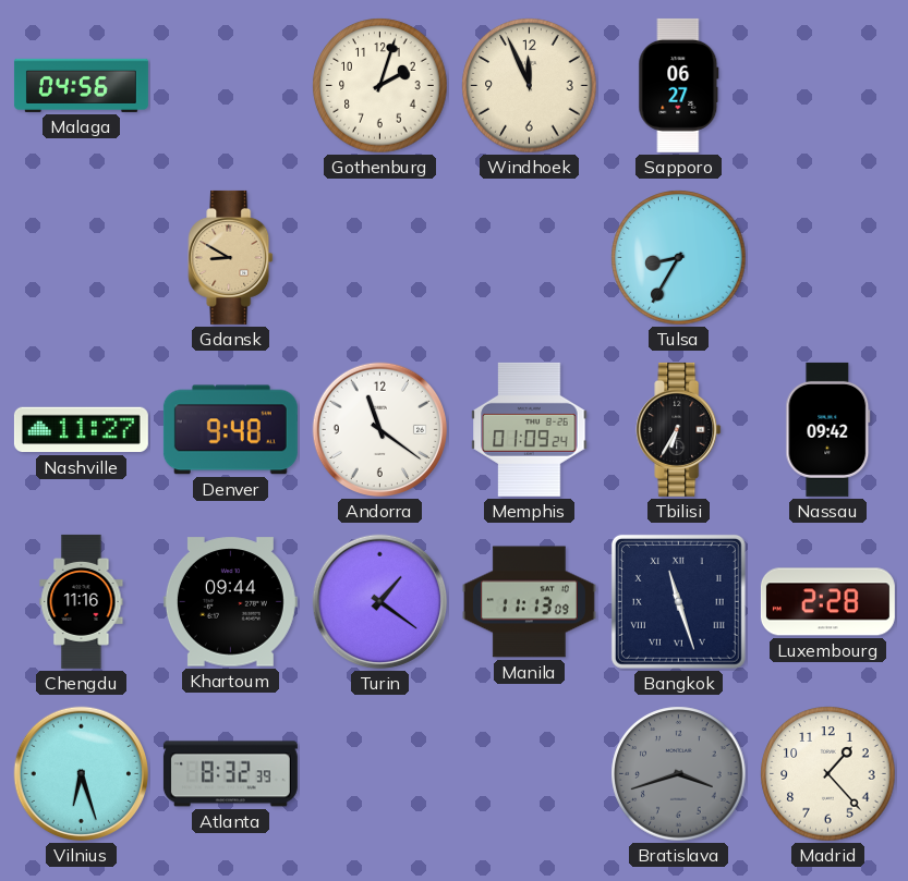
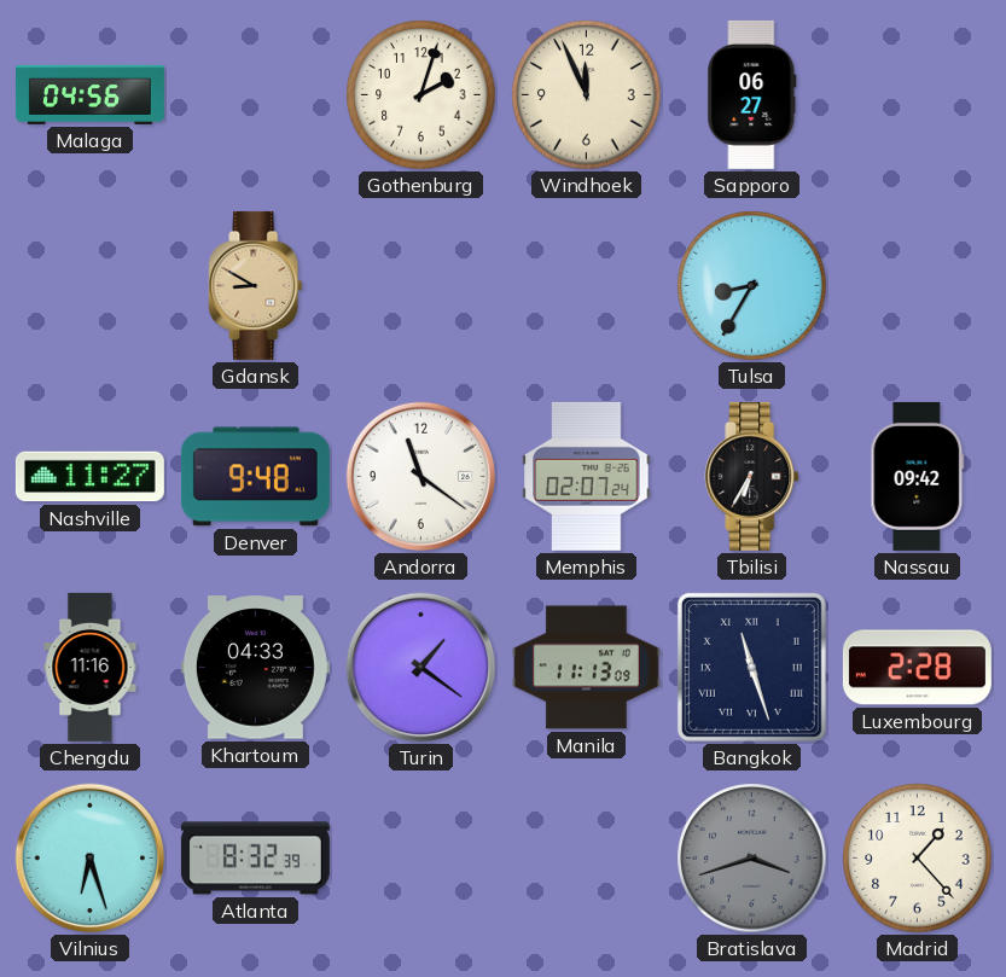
Memphis: 01:09 -> 02:07 (587, 476)
Khartoum: 09:44 -> 04:33 (255, 668)
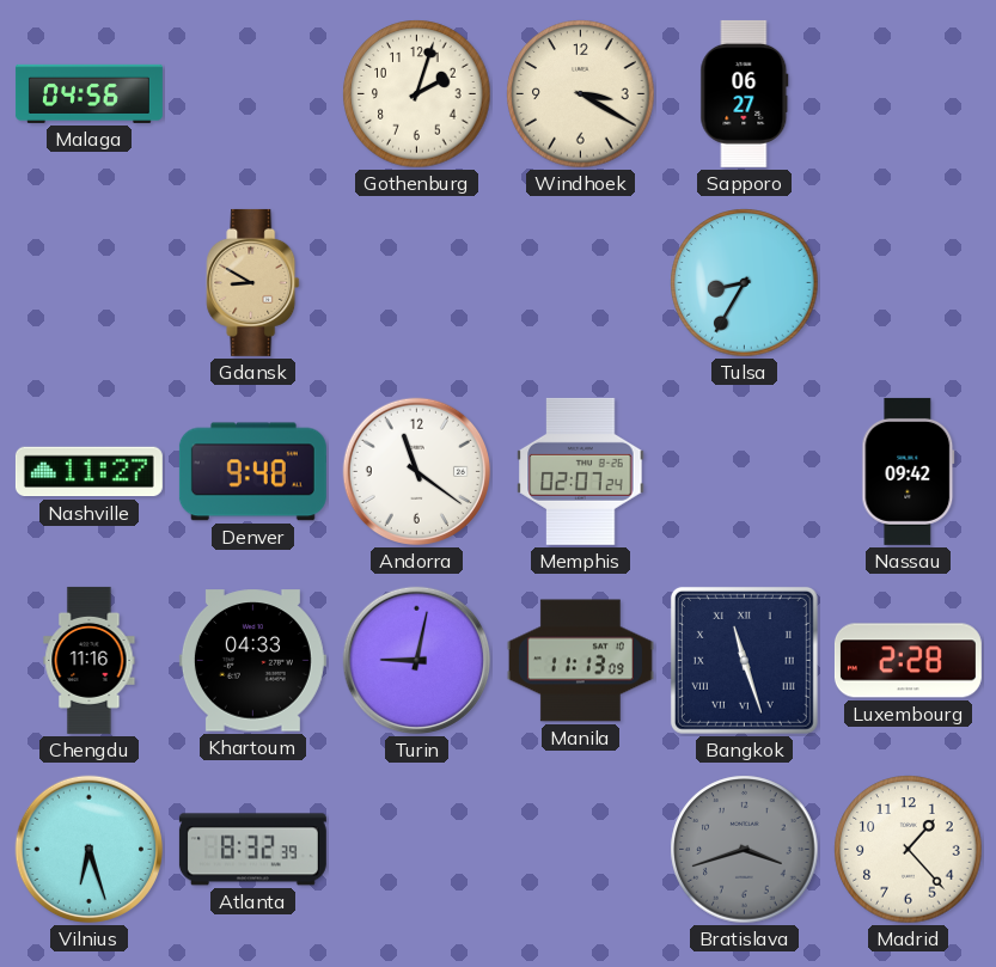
Windhoek: 11:56 -> 3:20 (581, 94)
Tbilisi: 6:35 -> none (752, 476)
Turin: 1:21 -> 9:02 (417, 661)
